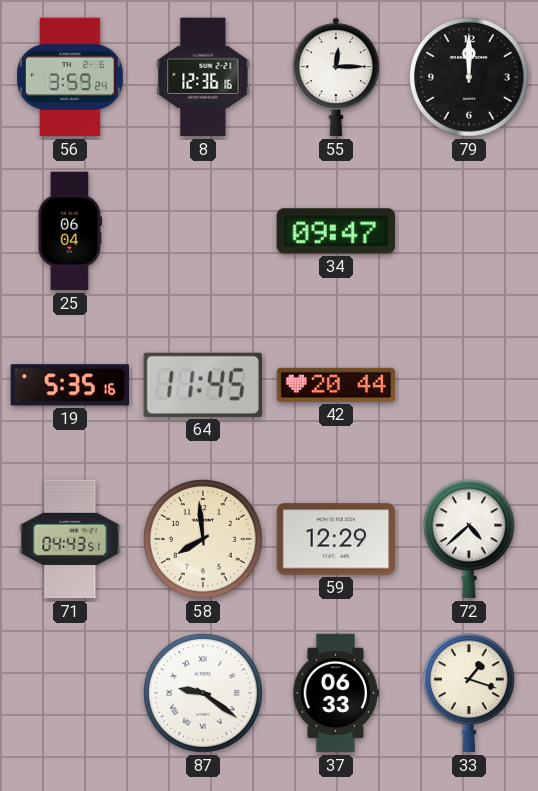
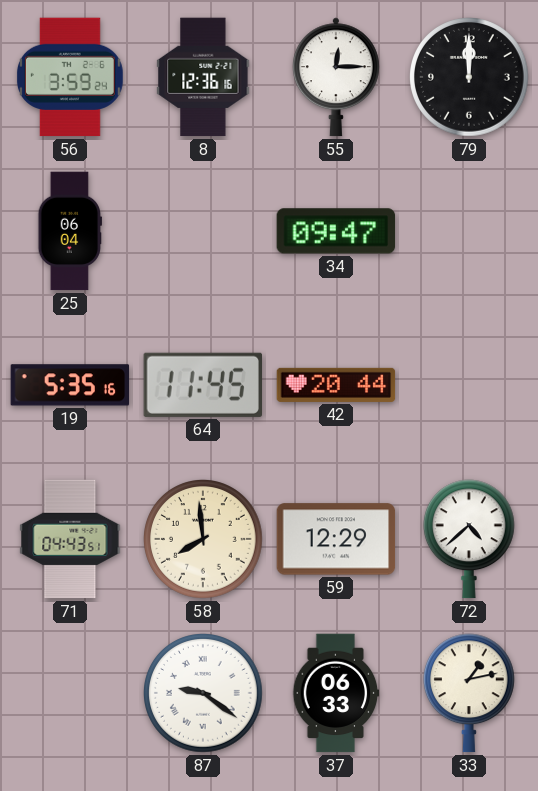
33: 1:18 -> 1:13 (469, 693)
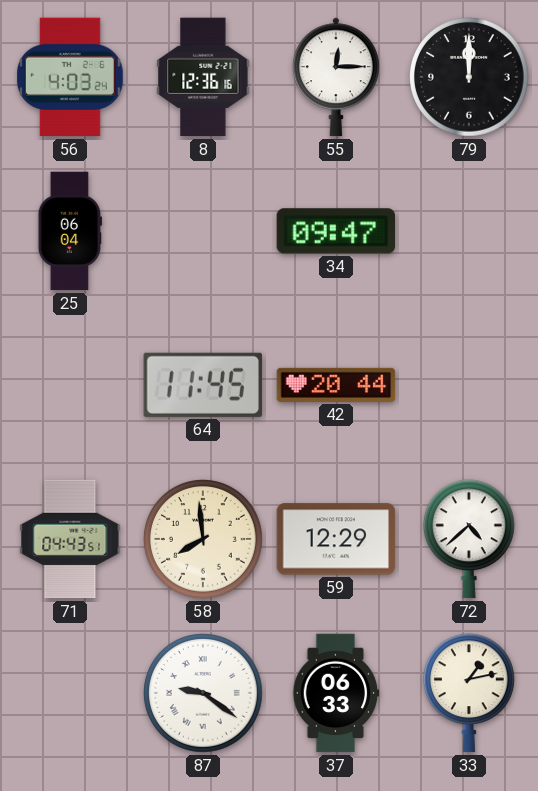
56: 3:59 -> 4:03 (70, 77)
19: 5:35 -> none (70, 385)
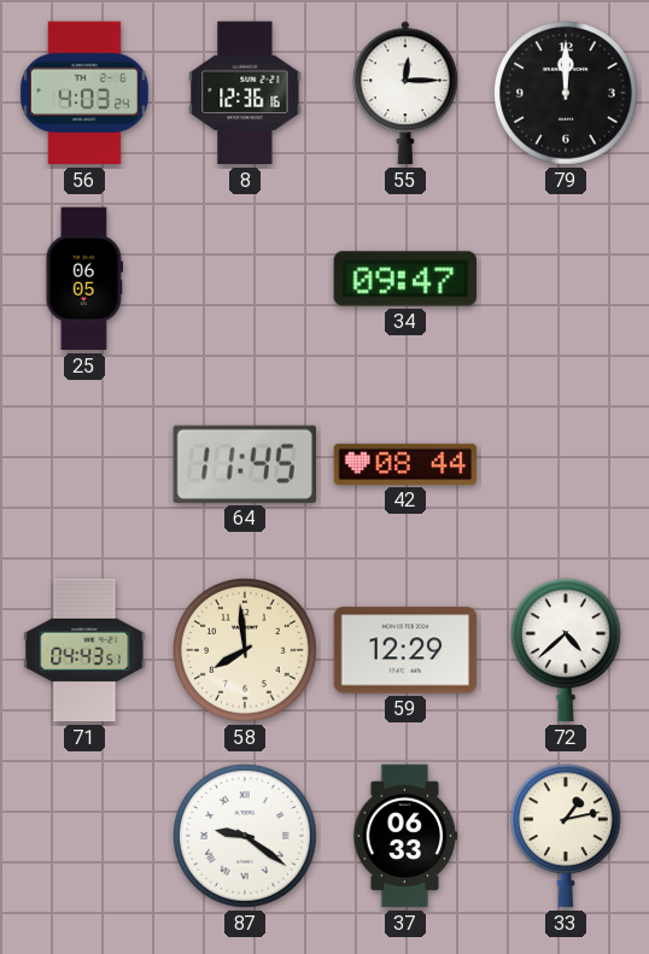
25: 06:04 -> 06:05 (83, 279)
42: 20:44 -> 08:44 (405, 464)
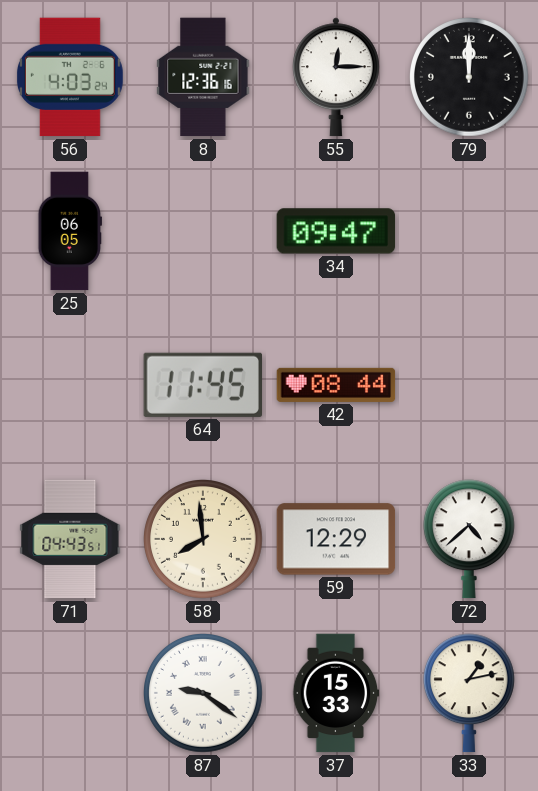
37: 06:33 -> 15:33 (336, 693)
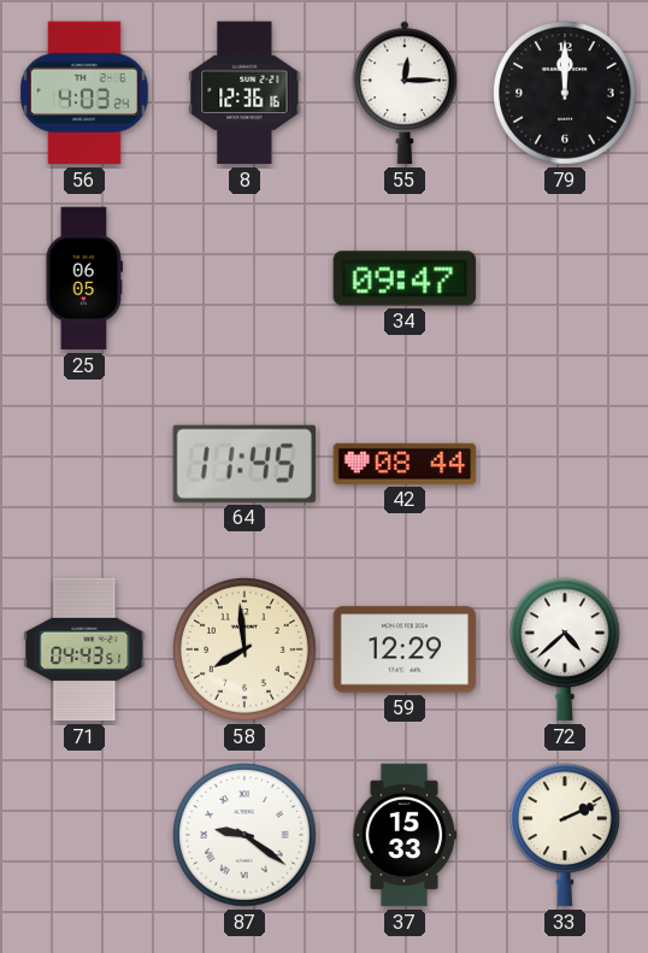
33: 1:13 -> 2:11 (565, 835)
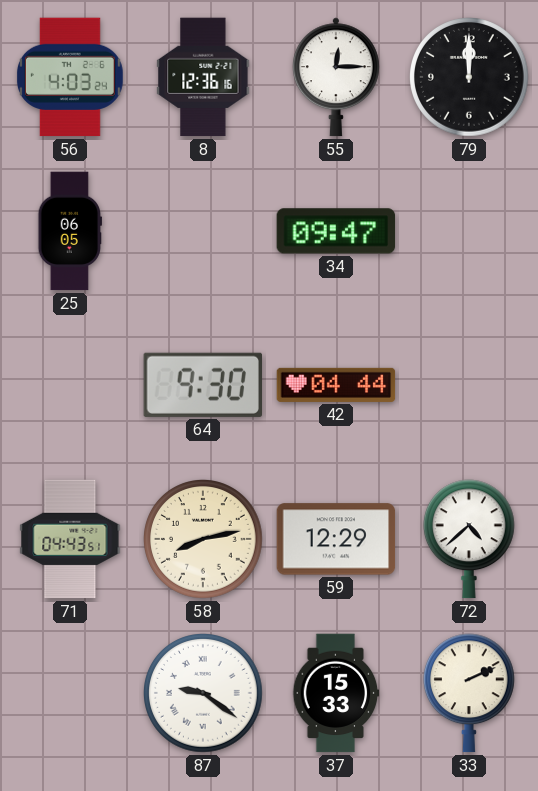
64: 11:45 -> 9:30 (202, 385)
42: 08:44 -> 04:44 (336, 385)
58: 7:59 -> 8:13 (204, 540)
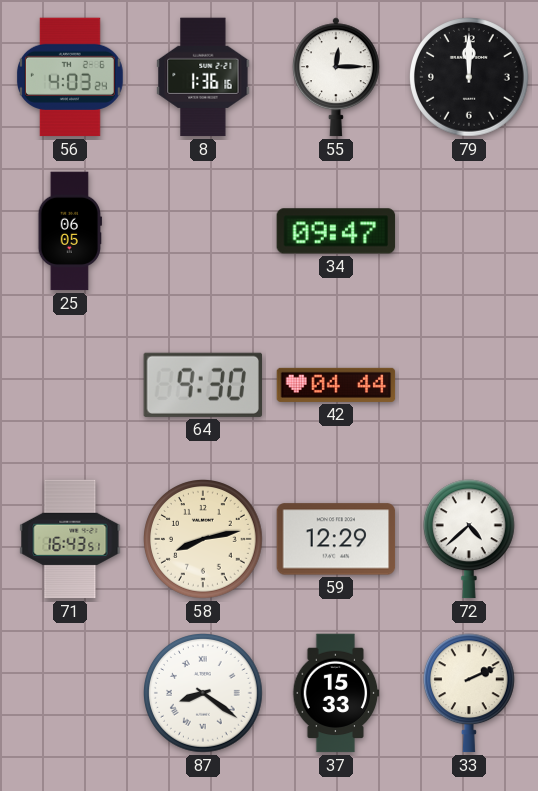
8: 12:36 -> 1:36 (203, 77)
71: 04:43 -> 16:43 (70, 539)
87: 9:21 -> 8:21 (204, 694)
